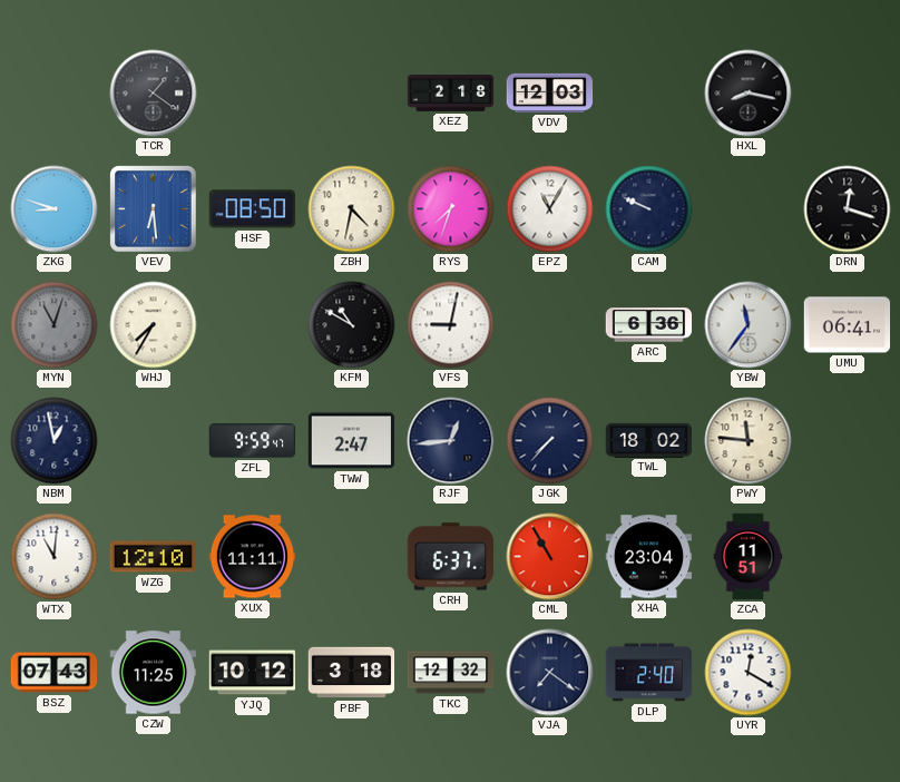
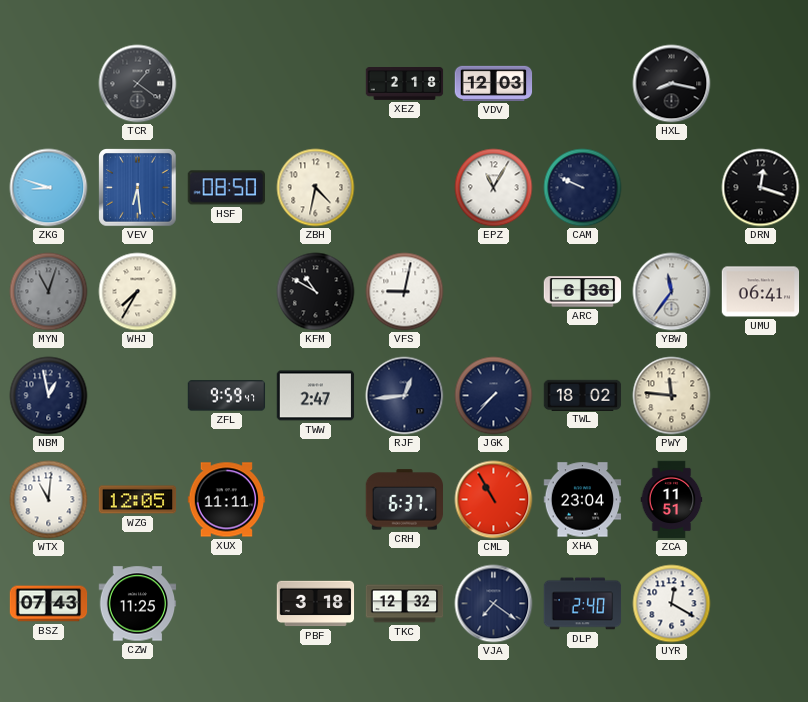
RYS: 7:33 -> none (451, 209)
WZG: 12:10 -> 12:05 (138, 500)
YJQ: 10:12 -> none (253, 673)
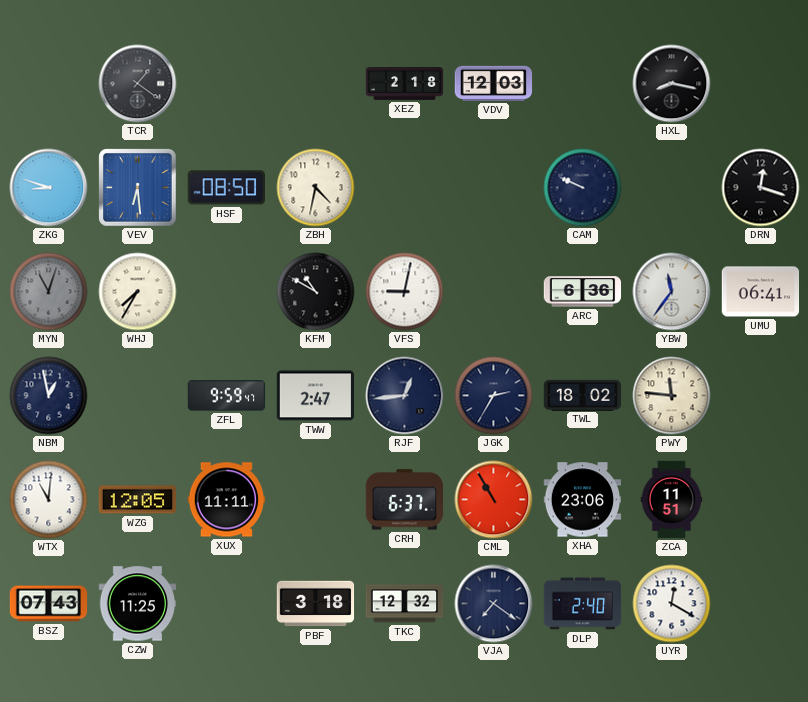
EPZ: 11:05 -> none (494, 188)
JGK: 7:37 -> 2:35 (494, 396)
XHA: 23:04 -> 23:06 (583, 500)
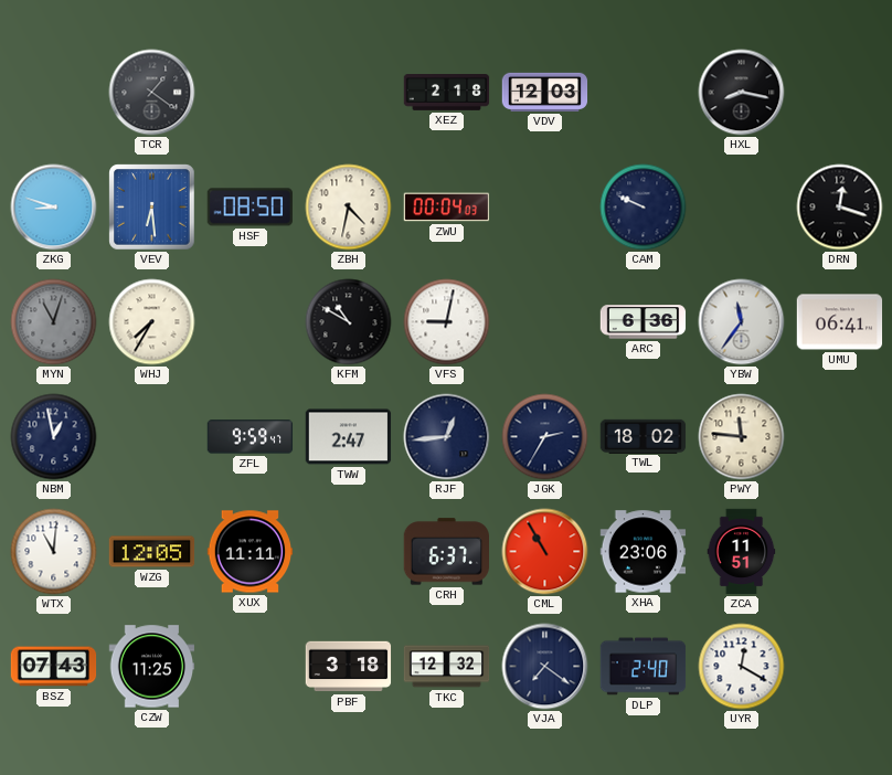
ZWU: none -> 00:04 (447, 208)
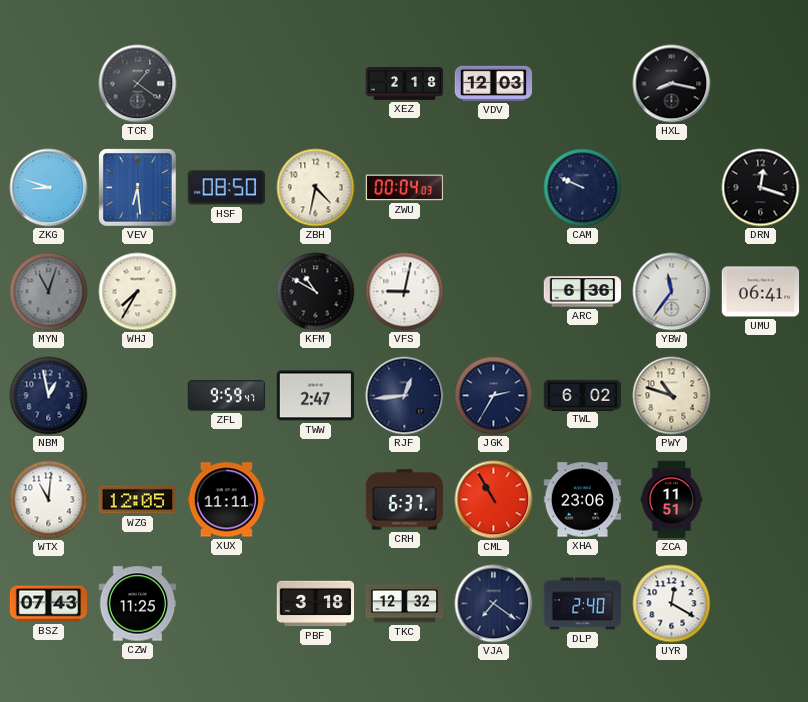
TWL: 18:02 -> 6:02 (583, 395)
PWY: 11:46 -> 10:48 (672, 396)
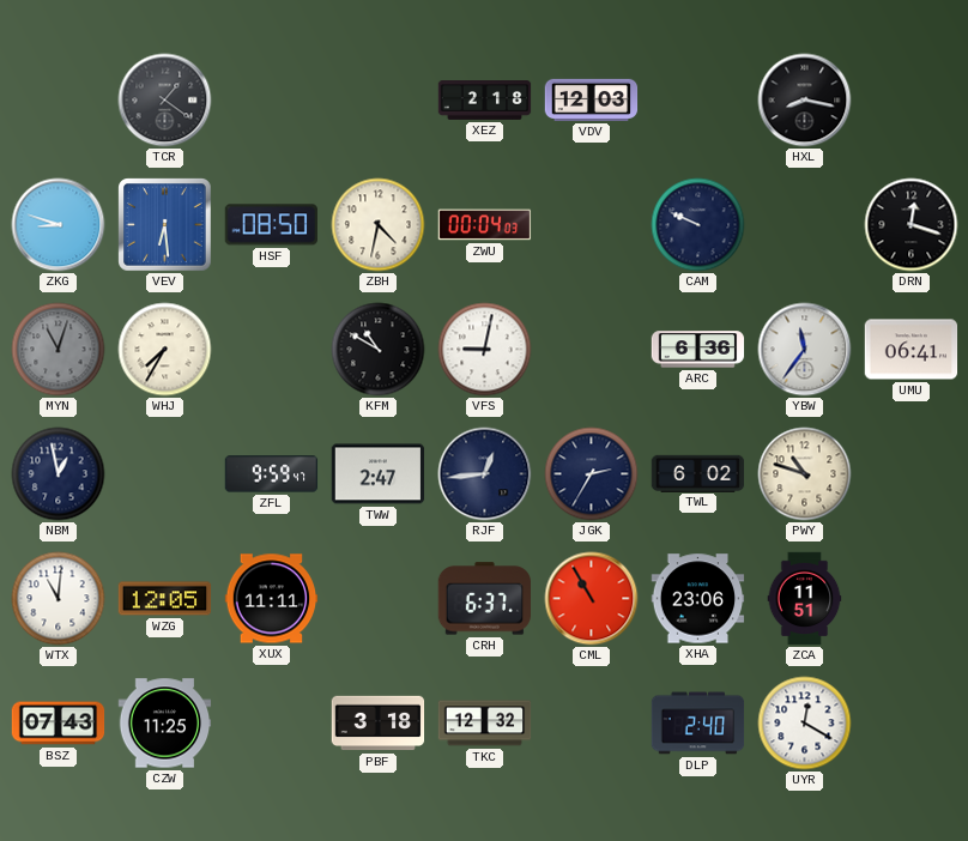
VJA: 7:21 -> none (494, 604)
